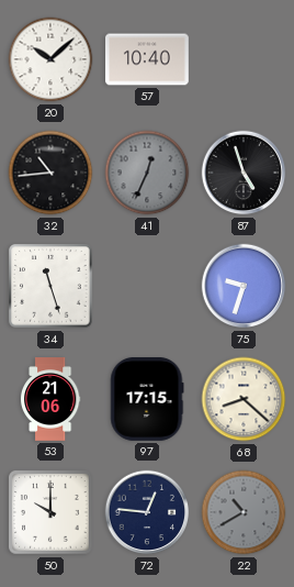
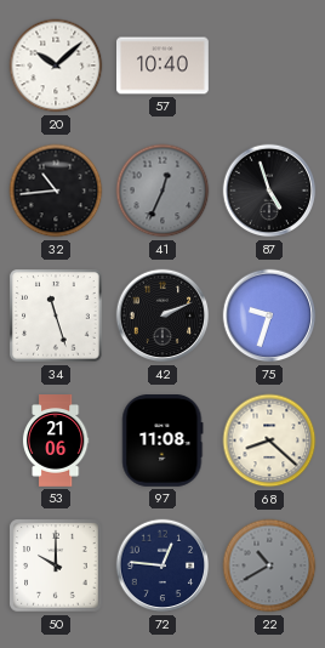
42: none -> 2:11 (162, 316)
97: 17:15 -> 11:08 (162, 442)
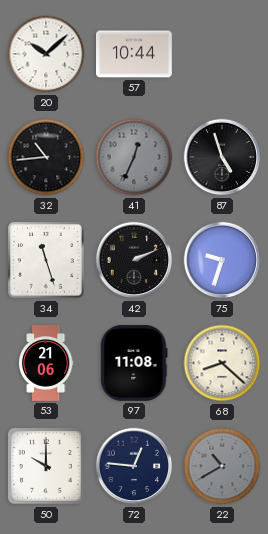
57: 10:40 -> 10:44 (135, 54)
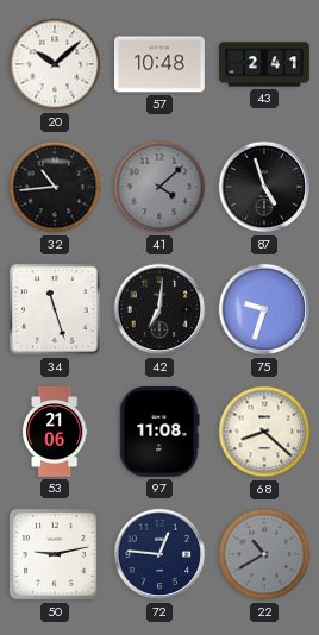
57: 10:44 -> 10:48 (161, 64)
43: none -> 2:41 (264, 64)
41: 12:34 -> 4:08 (159, 187)
42: 2:11 -> 7:01 (159, 309)
50: 10:00 -> 9:13 (55, 554)
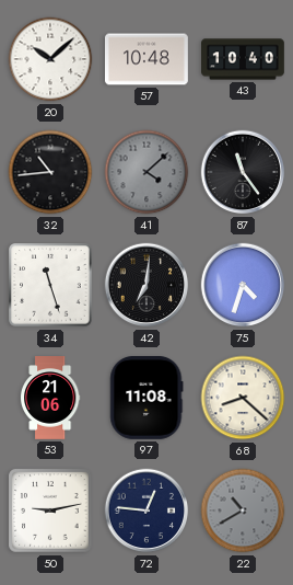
43: 2:41 -> 10:40 (243, 59)
87: 4:57 -> 11:24 (243, 172)
75: 9:33 -> 4:33 (243, 285)
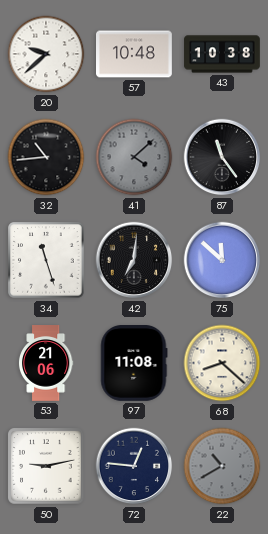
20: 10:08 -> 9:38 (46, 54)
43: 10:40 -> 10:38 (222, 54)
75: 4:33 -> 11:52 (222, 260)
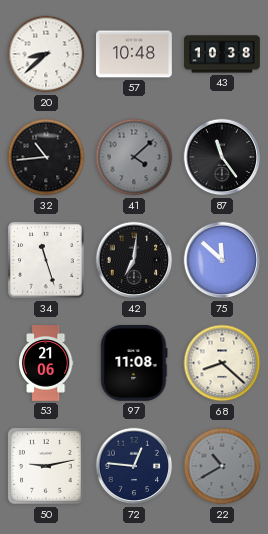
20: 9:38 -> 8:38 (46, 54)
